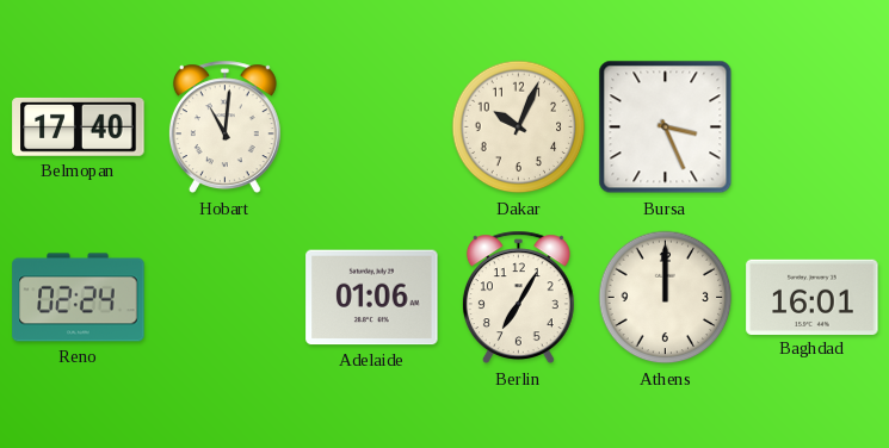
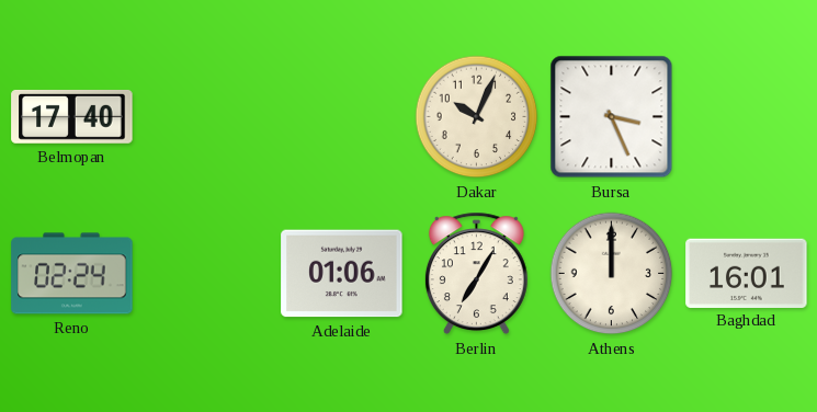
Hobart: 11:01 -> none (224, 127)
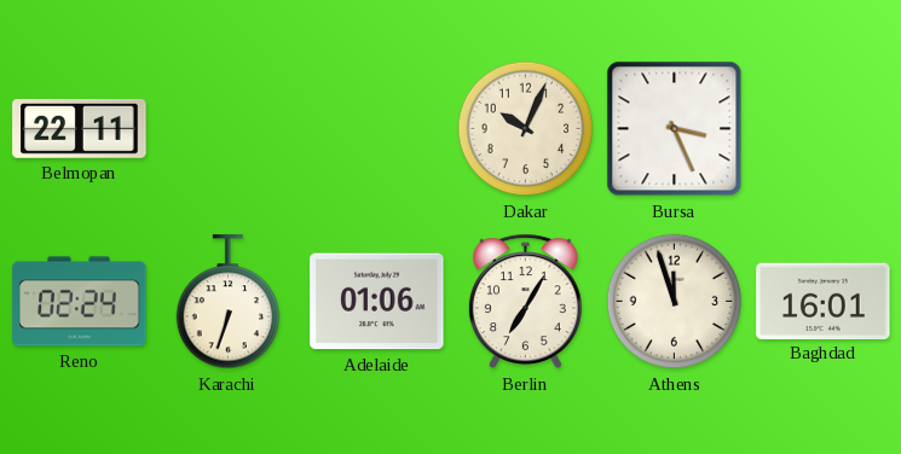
Belmopan: 17:40 -> 22:11 (80, 128)
Karachi: none -> 6:33 (229, 302)
Athens: 12:00 -> 11:57 (675, 302)
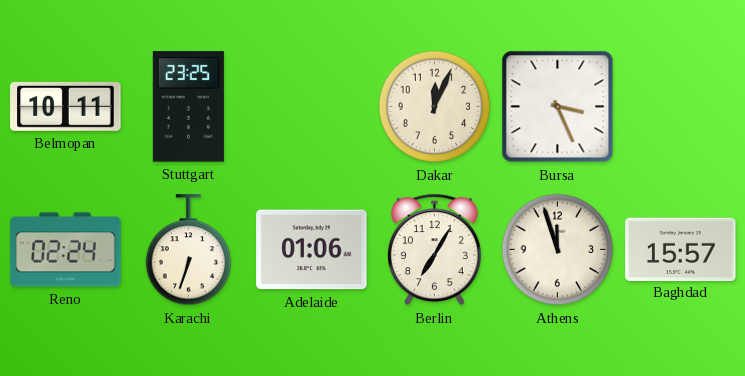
Belmopan: 22:11 -> 10:11 (66, 106)
Stuttgart: none -> 23:25 (188, 107)
Dakar: 10:04 -> 12:04 (435, 107)
Baghdad: 16:01 -> 15:57 (681, 249)
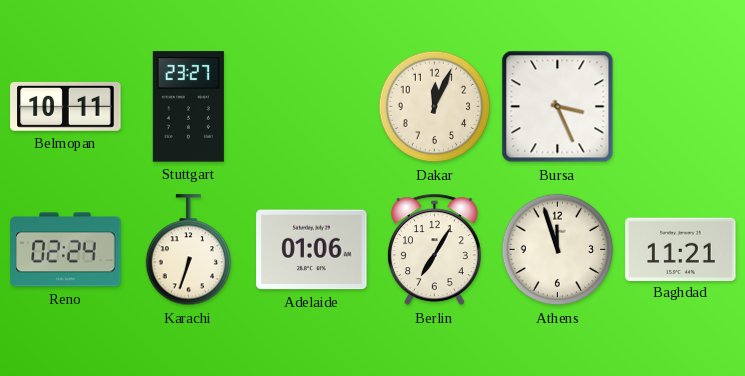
Stuttgart: 23:25 -> 23:27 (188, 107)
Baghdad: 15:57 -> 11:21 (681, 249)
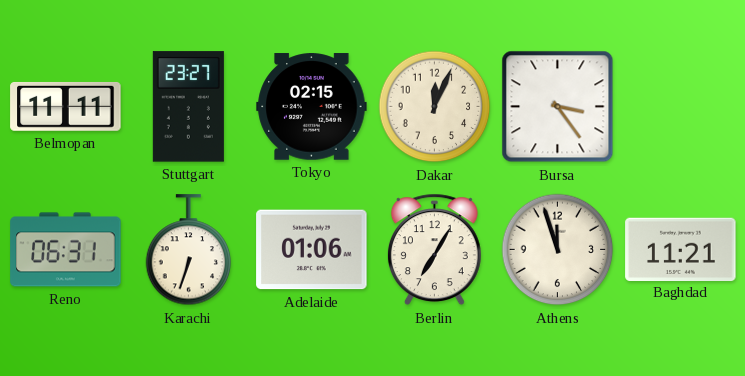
Belmopan: 10:11 -> 11:11 (66, 106)
Tokyo: none -> 02:15 (312, 107)
Bursa: 3:26 -> 3:24 (558, 107)
Reno: 02:24 -> 06:31 (66, 250)
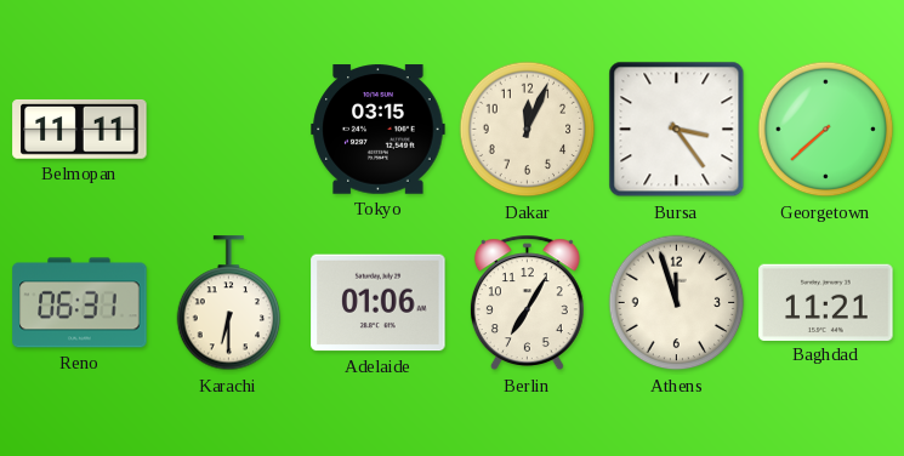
Stuttgart: 23:27 -> none (188, 107)
Tokyo: 02:15 -> 03:15 (379, 130)
Georgetown: none -> 7:38 (826, 130)
Karachi: 6:33 -> 6:30 (229, 303)
